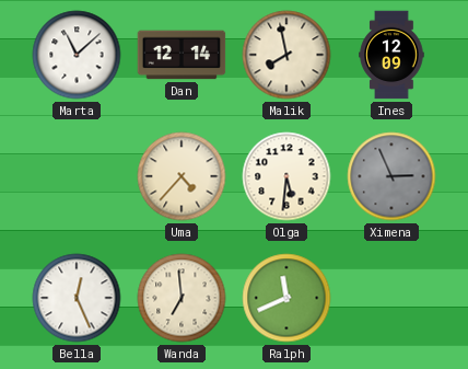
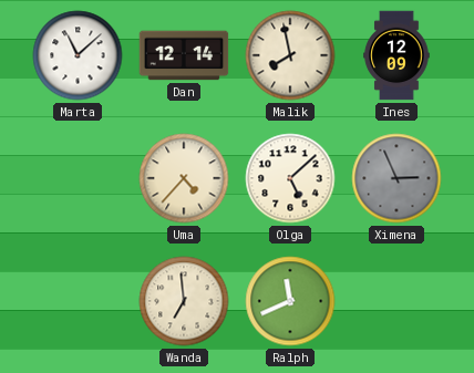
Olga: 5:31 -> 5:08 (290, 178)
Bella: 12:26 -> none (77, 298)
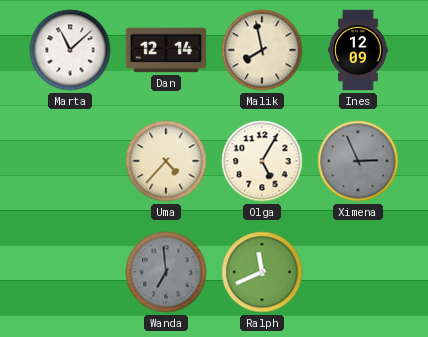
Olga: 5:08 -> 5:05 (262, 161)
Wanda dial: cream -> grey (166, 272)
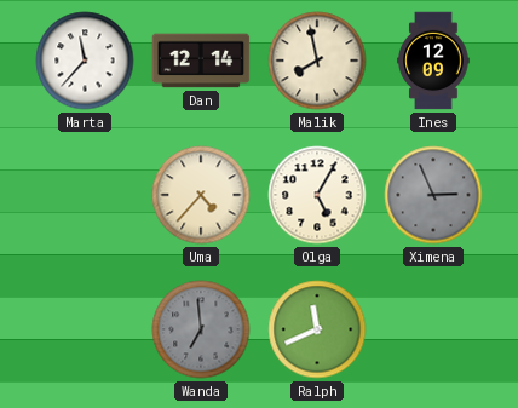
Marta: 11:08 -> 11:37 (85, 61)
